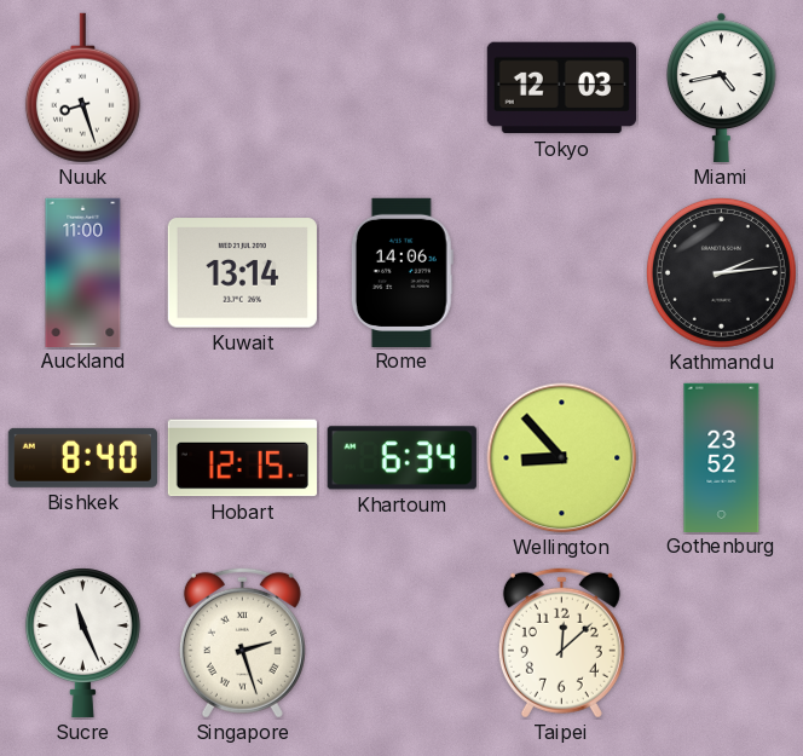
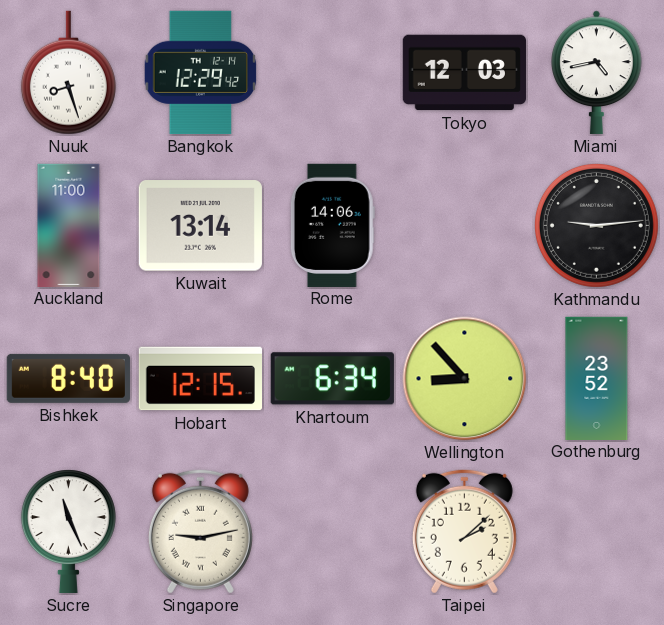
Bangkok: none -> 12:29 (201, 72)
Kathmandu: 2:14 -> 9:14 (596, 225)
Singapore: 2:27 -> 9:13 (200, 531)
Taipei: 12:08 -> 2:08 (464, 531)
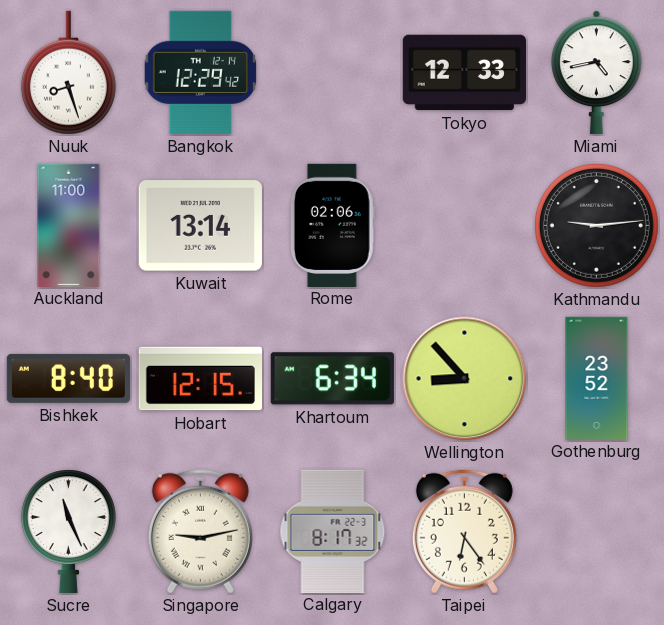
Tokyo: 12:03 -> 12:33 (464, 73)
Rome: 14:06 -> 02:06 (332, 225)
Calgary: none -> 8:17 (333, 531)
Taipei: 2:08 -> 6:24 (464, 531)
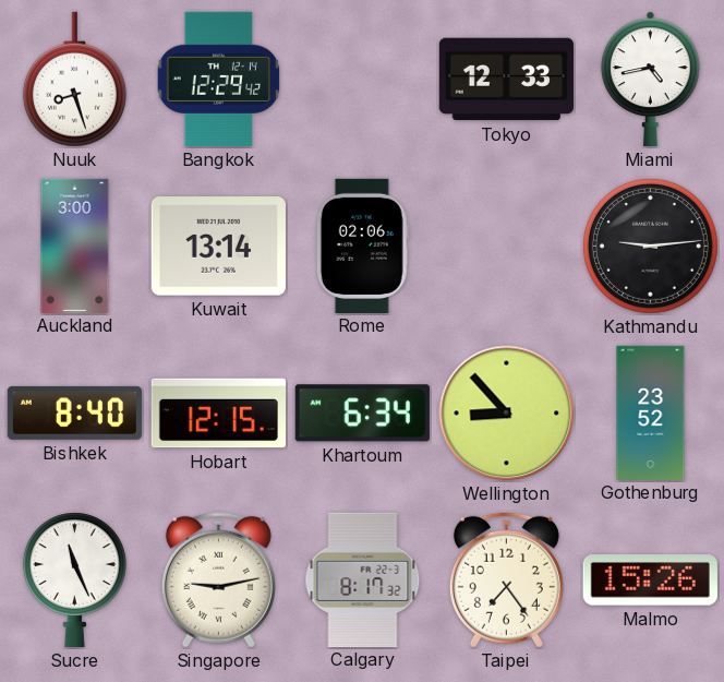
Auckland: 11:00 -> 3:00 (75, 246)
Taipei: 6:24 -> 7:24 (506, 579)
Malmo: none -> 15:26 (650, 581)
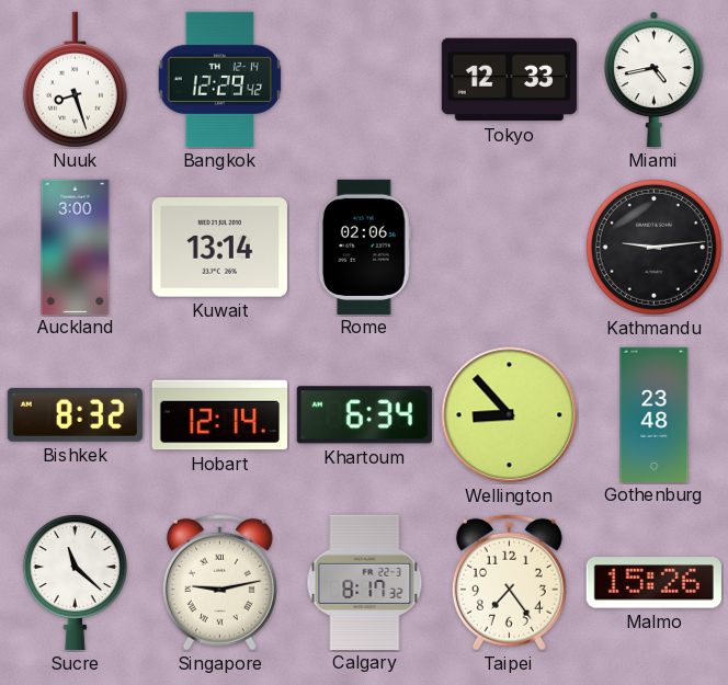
Bishkek: 8:40 -> 8:32 (75, 414)
Hobart: 12:15 -> 12:14 (219, 415)
Gothenburg: 23:52 -> 23:48 (655, 414)
Sucre: 11:26 -> 11:22 (75, 582)
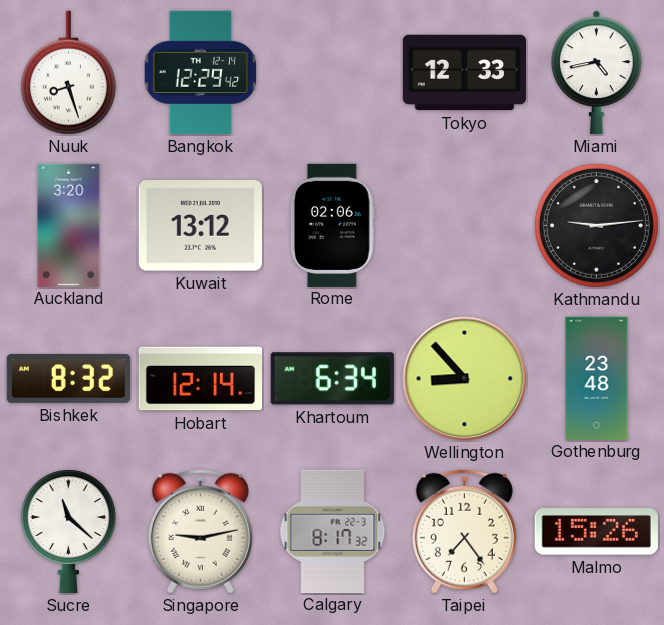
Auckland: 3:00 -> 3:20 (69, 225)
Kuwait: 13:14 -> 13:12 (200, 226)
